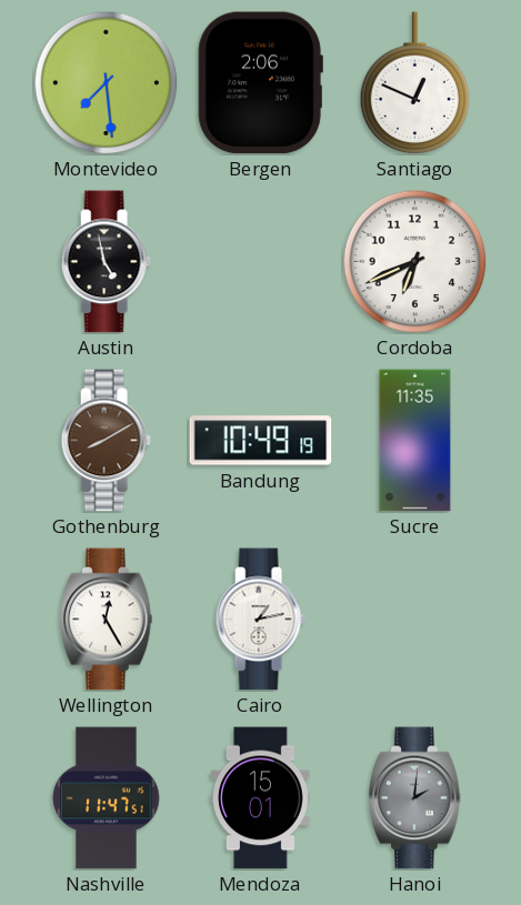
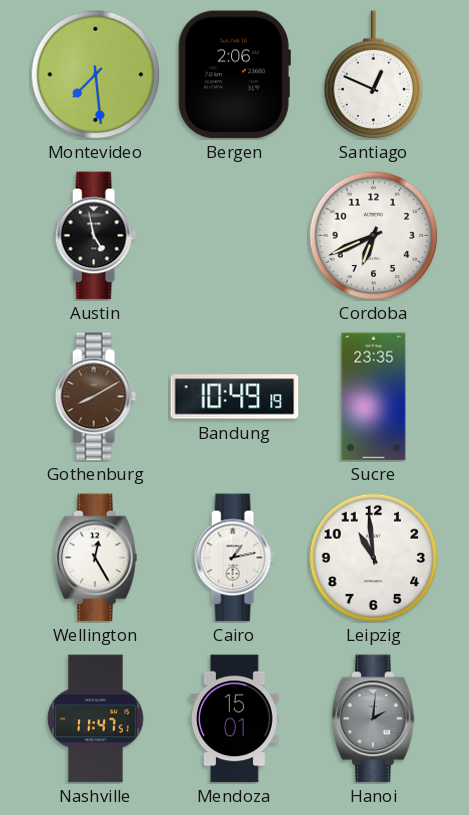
Sucre: 11:35 -> 23:35 (374, 397)
Leipzig: none -> 10:59 (373, 557)
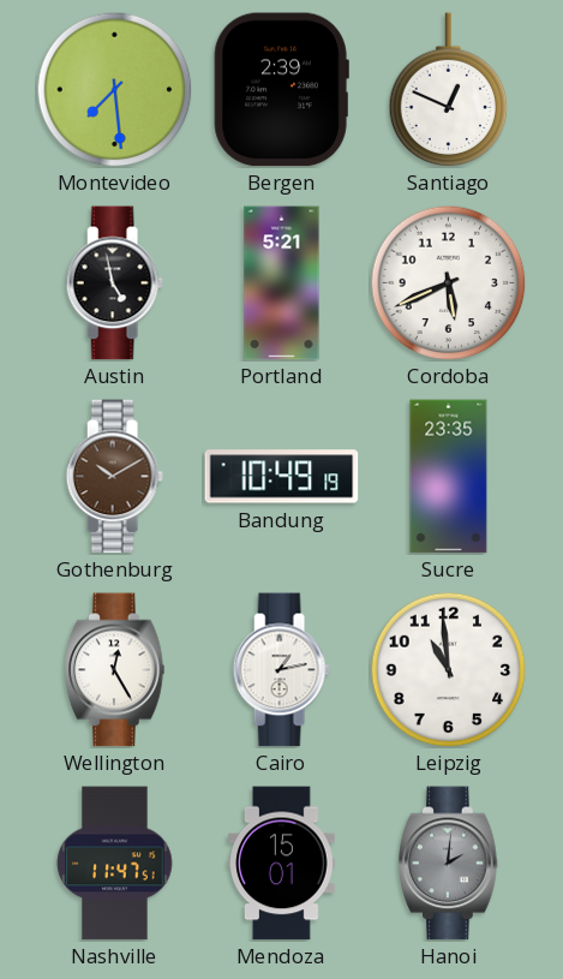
Bergen: 2:06 -> 2:39 (281, 90)
Portland: none -> 5:21 (282, 283)
Cordoba: 6:41 -> 5:41 (448, 282)
Gothenburg: 8:10 -> 10:10 (114, 477)
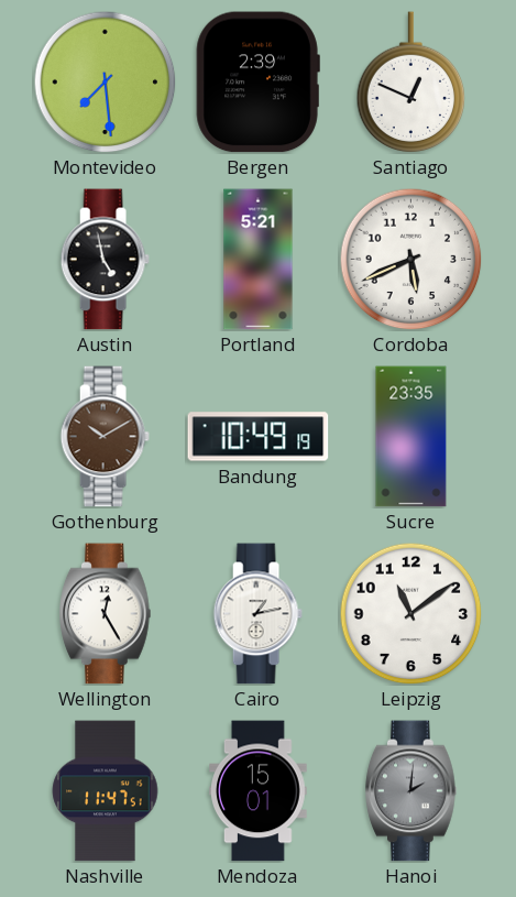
Leipzig: 10:59 -> 11:09 (410, 613)
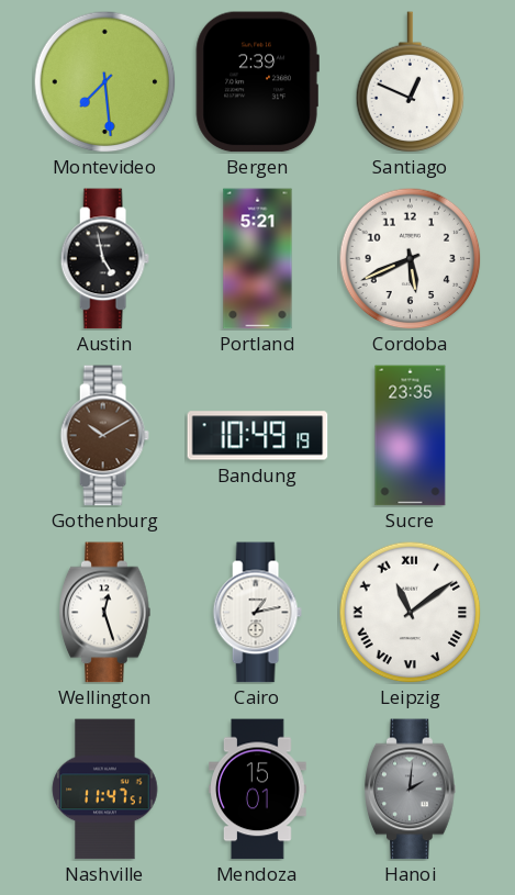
Wellington: 12:25 -> 12:27 (105, 613)
Leipzig numerals: Arabic -> Roman (410, 612)
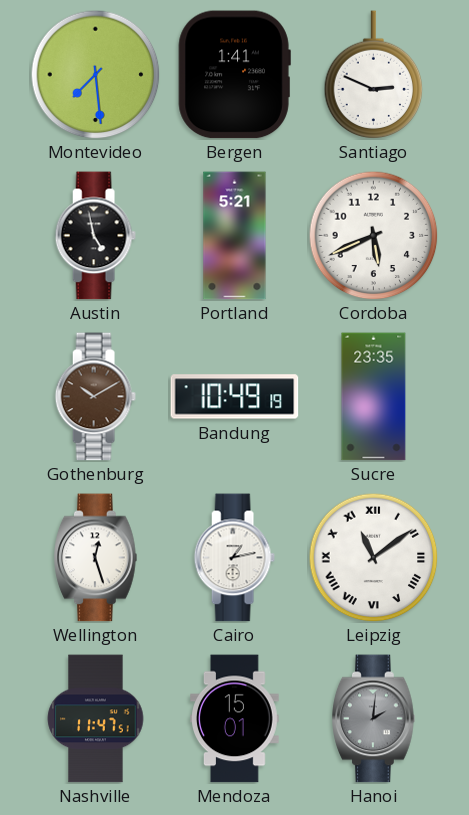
Bergen: 2:39 -> 1:41 (234, 75)
Santiago: 12:49 -> 2:49 (374, 75)
